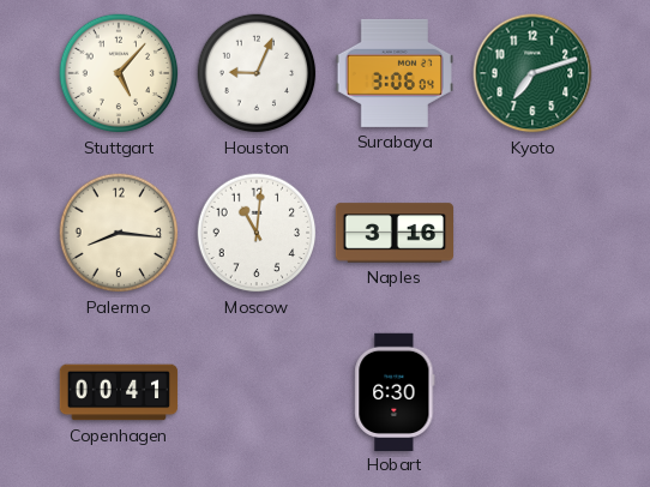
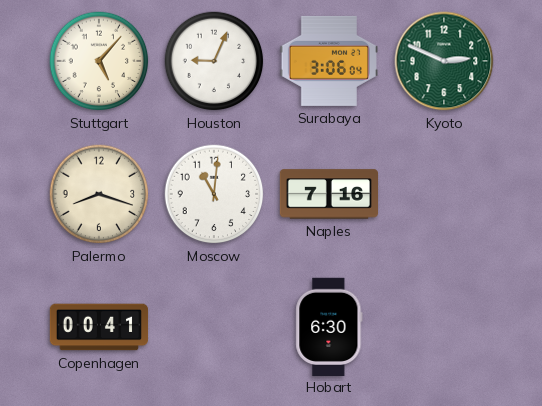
Kyoto: 7:12 -> 2:49 (444, 61)
Palermo: 8:16 -> 8:18 (99, 194)
Naples: 3:16 -> 7:16 (329, 194)
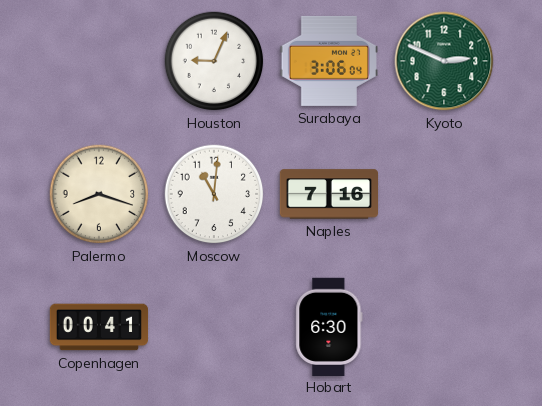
Stuttgart: 5:07 -> none (99, 61)
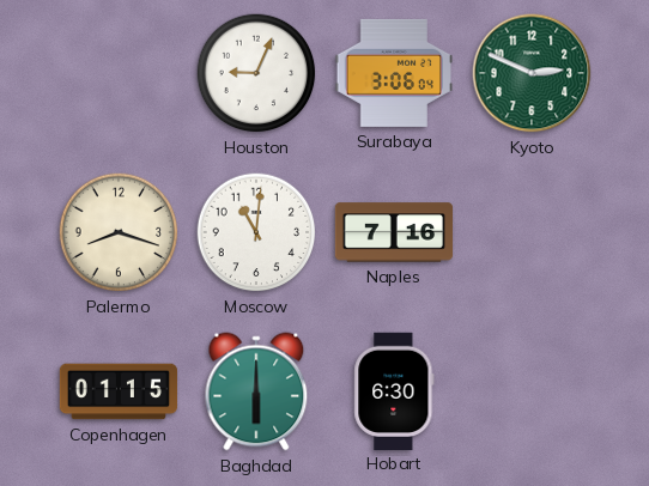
Copenhagen: 00:41 -> 01:15 (119, 391)
Baghdad: none -> 6:00 (256, 391)
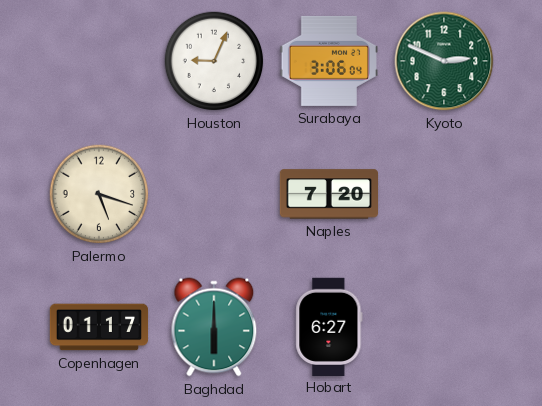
Palermo: 8:18 -> 5:18 (99, 194)
Moscow: 11:01 -> none (256, 232)
Naples: 7:16 -> 7:20 (329, 194)
Copenhagen: 01:15 -> 01:17 (99, 327)
Hobart: 6:30 -> 6:27 (329, 326)
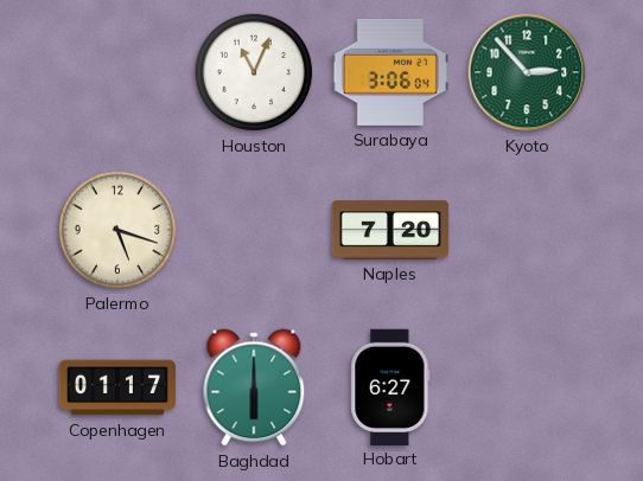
Houston: 9:04 -> 11:04 (254, 72)
Kyoto: 2:49 -> 2:53 (527, 72)
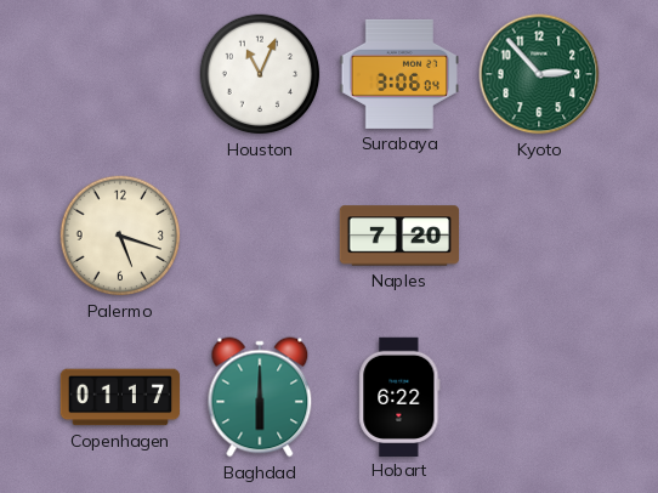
Hobart: 6:27 -> 6:22 (399, 396)
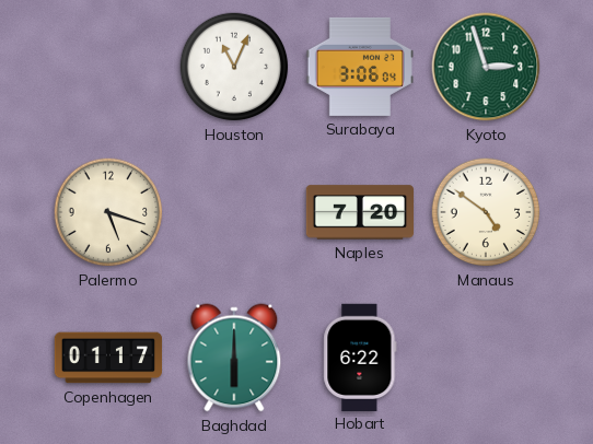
Kyoto: 2:53 -> 2:57 (486, 67)
Manaus: none -> 4:51 (486, 212)
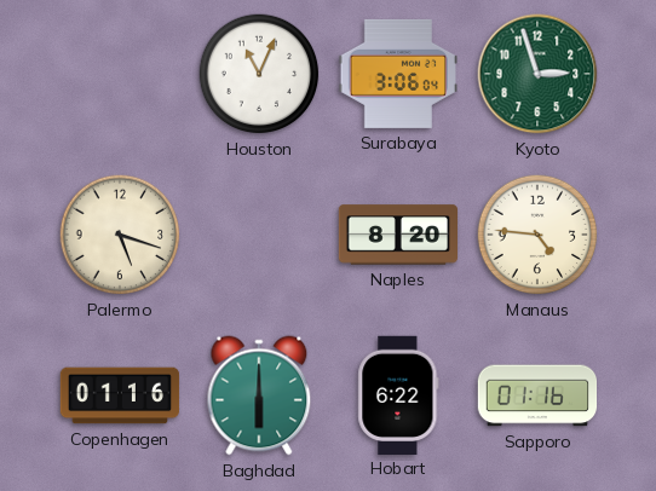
Naples: 7:20 -> 8:20 (398, 235)
Manaus: 4:51 -> 4:46 (537, 235)
Copenhagen: 01:17 -> 01:16 (120, 395)
Sapporo: none -> 01:16 (537, 395)
